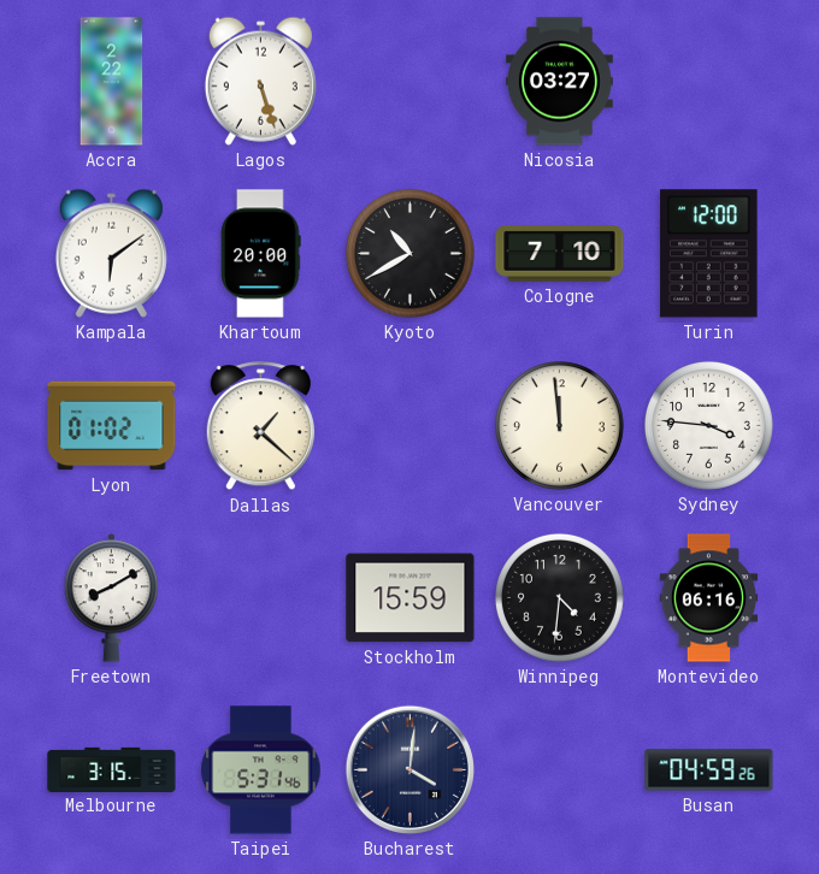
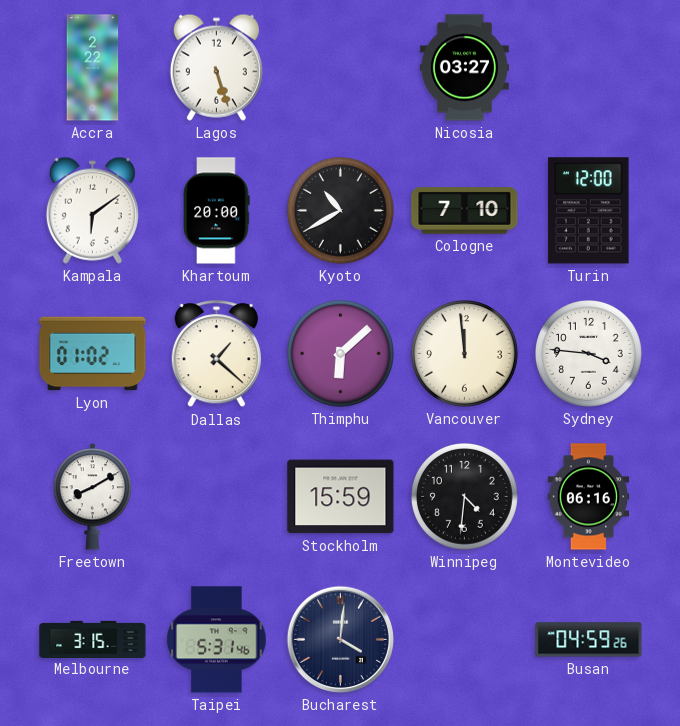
Thimphu: none -> 6:08 (340, 353)
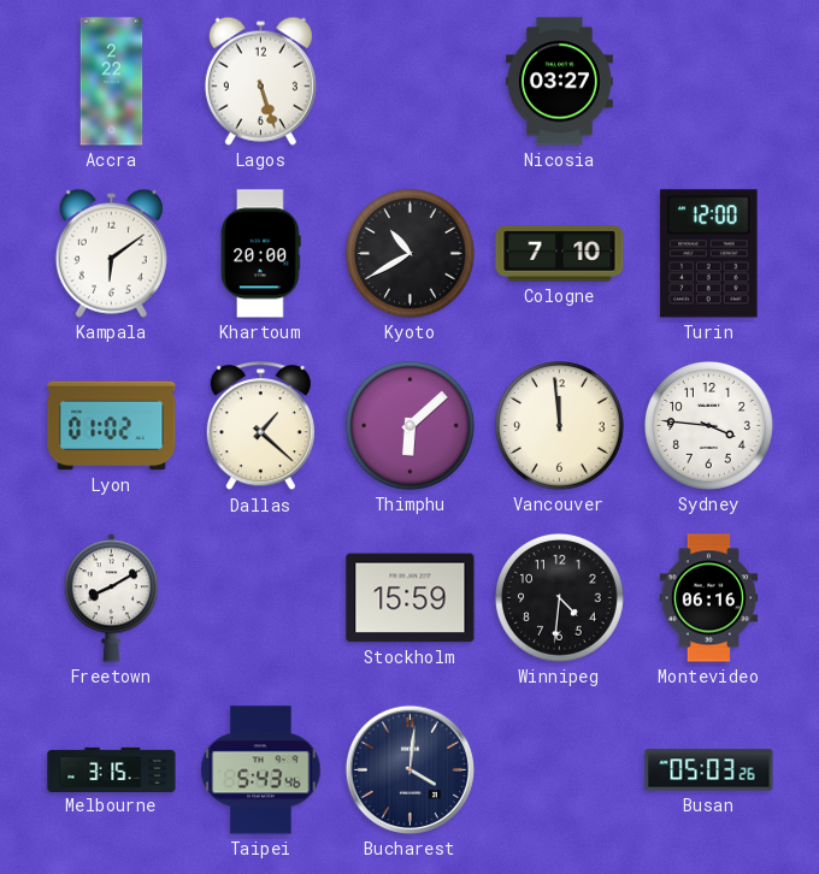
Taipei: 5:31 -> 5:43 (261, 770)
Busan: 04:59 -> 05:03 (709, 770)
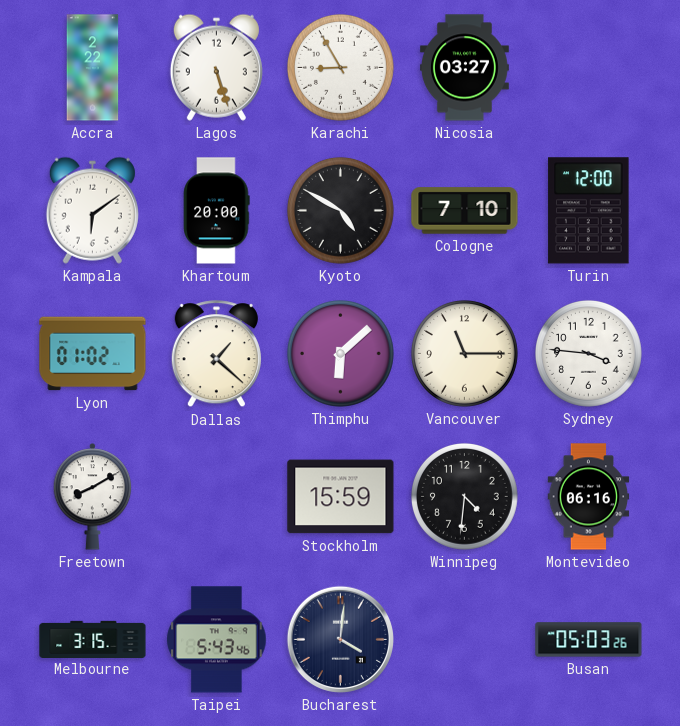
Karachi: none -> 8:55 (340, 67)
Kyoto: 10:40 -> 4:50 (340, 210)
Vancouver: 11:59 -> 11:15 (464, 353)
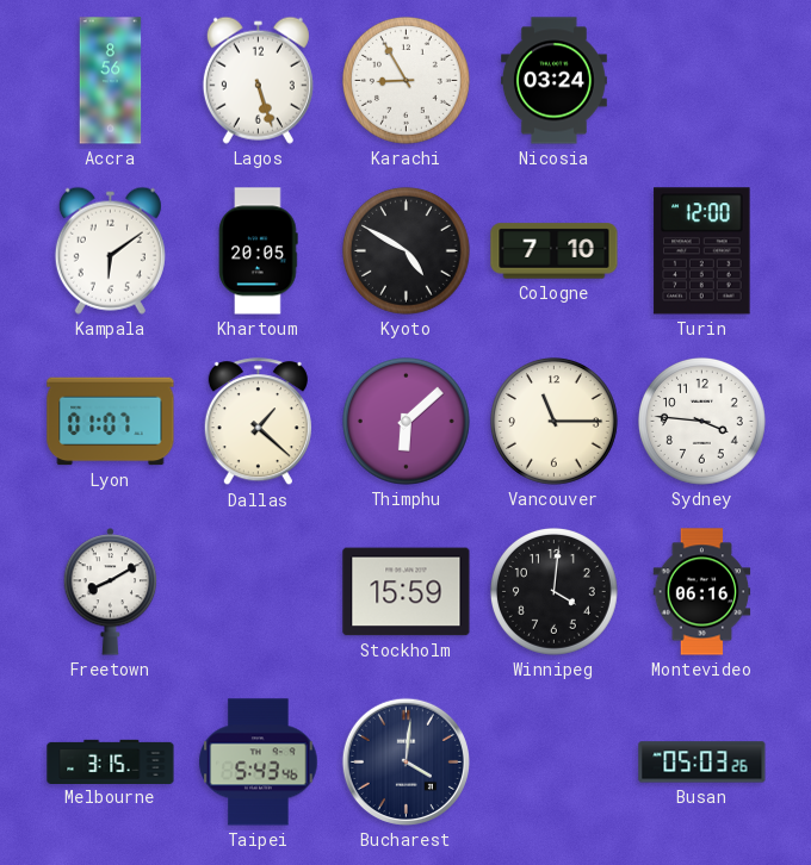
Accra: 2:22 -> 8:56 (111, 81)
Nicosia: 03:27 -> 03:24 (553, 81)
Khartoum: 20:00 -> 20:05 (259, 251)
Lyon: 01:02 -> 01:07 (111, 422)
Winnipeg: 4:31 -> 4:01 (553, 591)
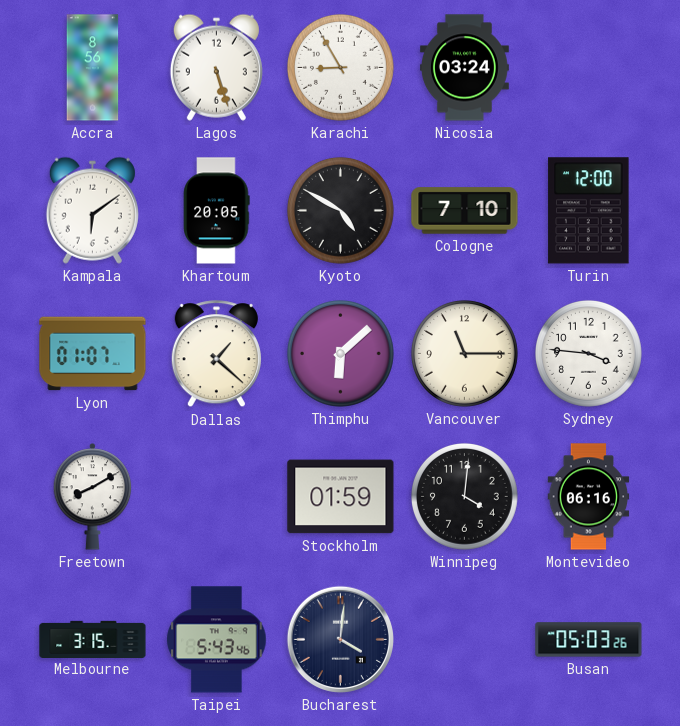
Stockholm: 15:59 -> 01:59 (341, 497)
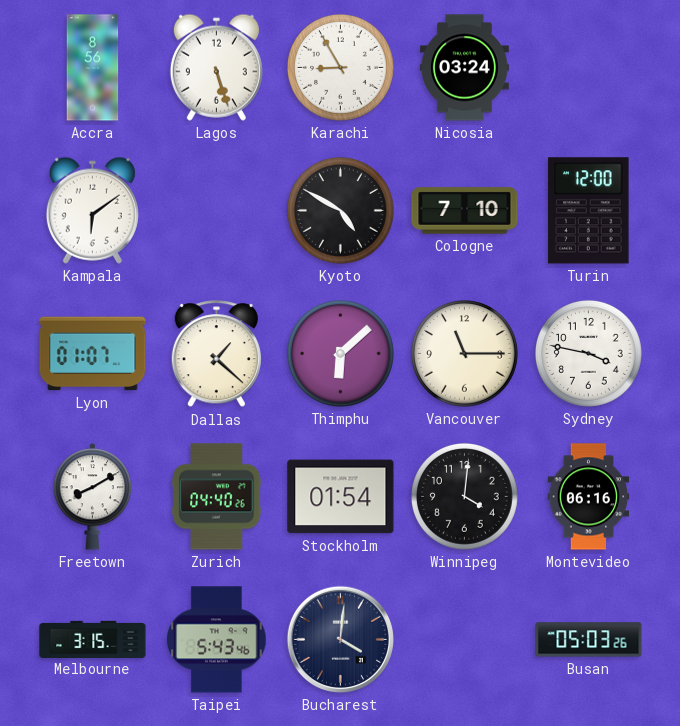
Khartoum: 20:05 -> none (217, 211)
Sydney: 3:46 -> 3:47 (588, 353)
Zurich: none -> 04:40 (217, 497)
Stockholm: 01:59 -> 01:54 (341, 497)
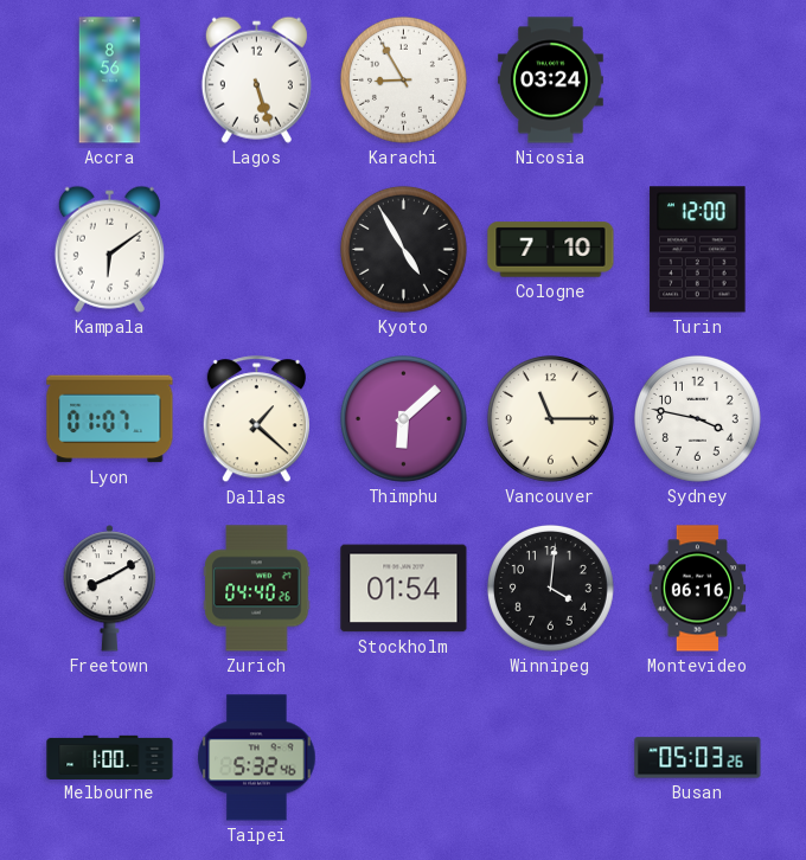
Kyoto: 4:50 -> 4:55 (403, 249)
Melbourne: 3:15 -> 1:00 (110, 757)
Taipei: 5:43 -> 5:32 (257, 758)
Bucharest: 4:01 -> none (340, 639)
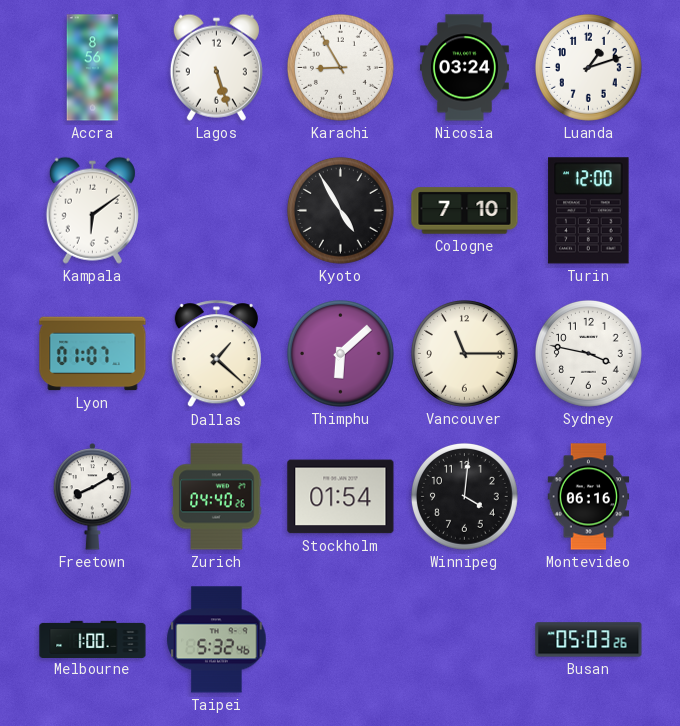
Luanda: none -> 1:12 (588, 67)
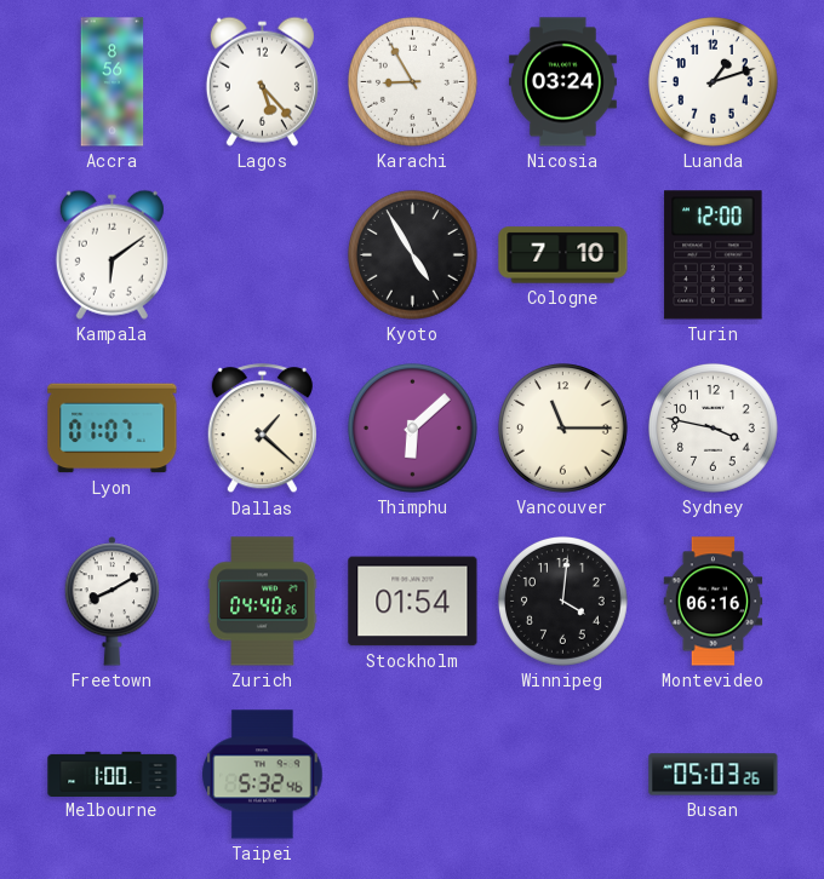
Lagos: 5:27 -> 5:23 (262, 81)
